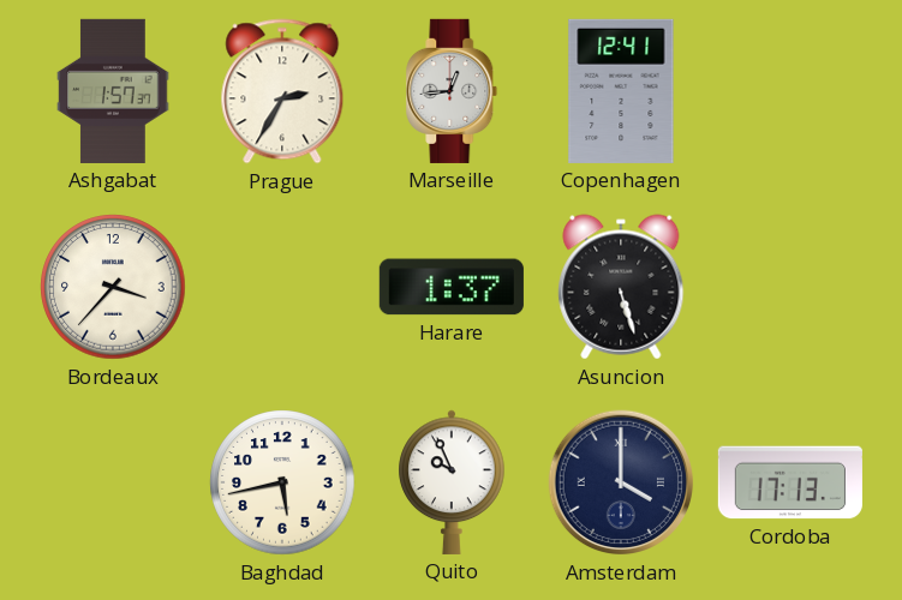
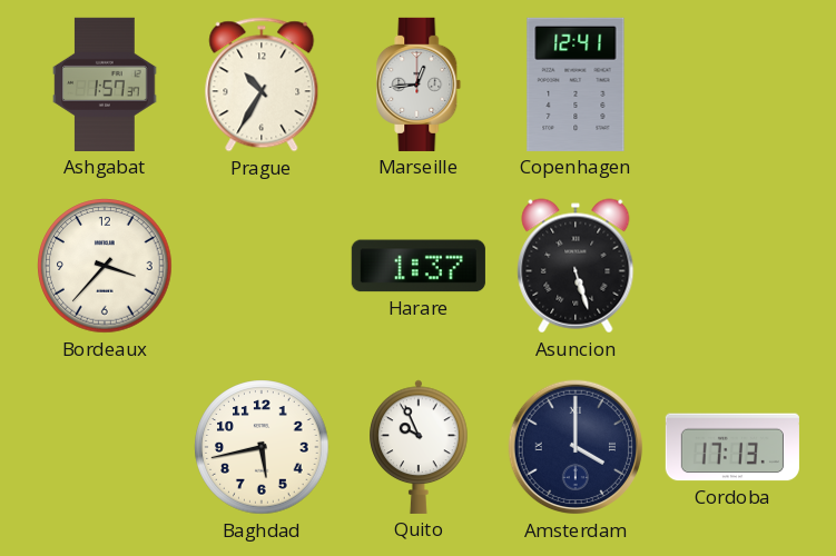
Prague: 2:35 -> 10:35 (262, 85)
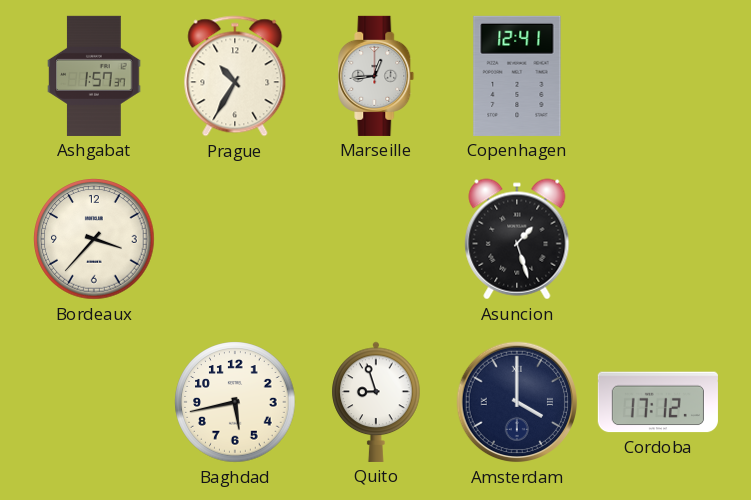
Harare: 1:37 -> none (419, 266)
Asuncion: 5:27 -> 1:27 (517, 239)
Quito: 9:56 -> 8:57 (376, 402)
Cordoba: 17:13 -> 17:12 (658, 402)
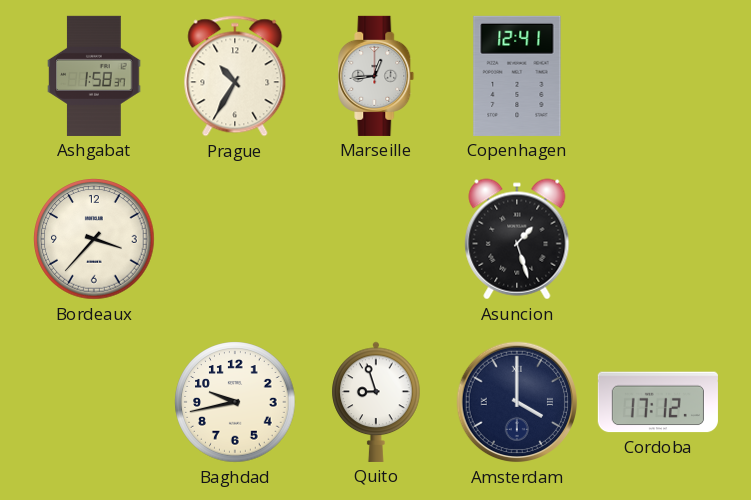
Ashgabat: 1:57 -> 1:58 (94, 76)
Baghdad: 5:43 -> 9:43 (235, 402)
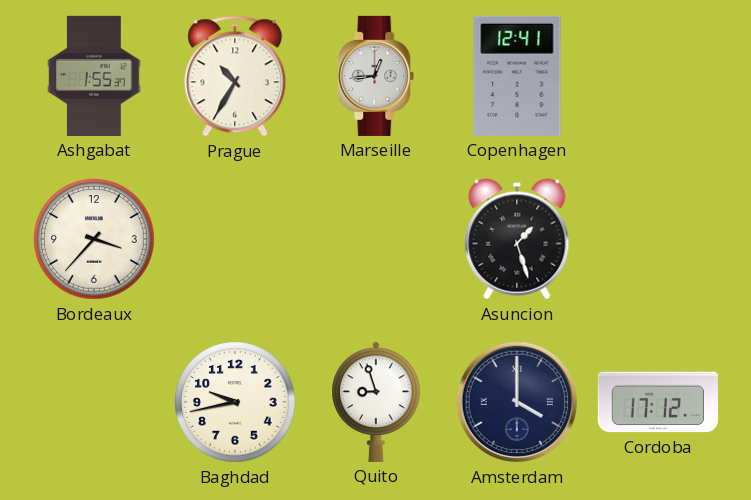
Ashgabat: 1:58 -> 1:55 (94, 76)
